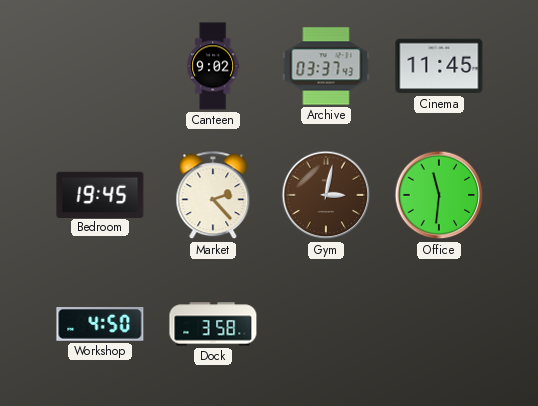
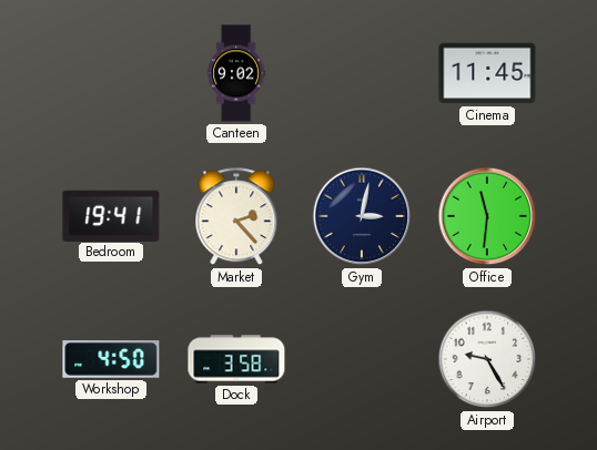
Archive: 03:37 -> none (326, 66)
Bedroom: 19:45 -> 19:41 (111, 215)
Gym dial: brown -> navy (362, 216)
Airport: none -> 9:25 (487, 359)
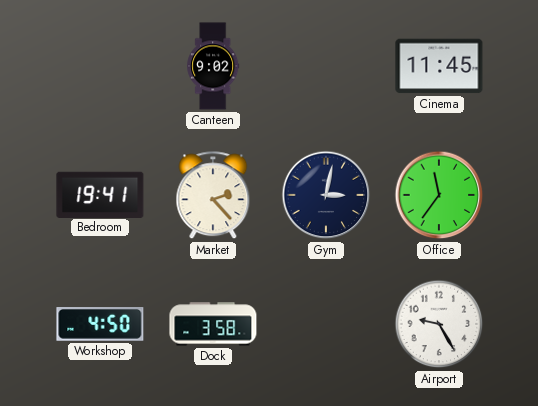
Office: 11:31 -> 11:36 (439, 195)
